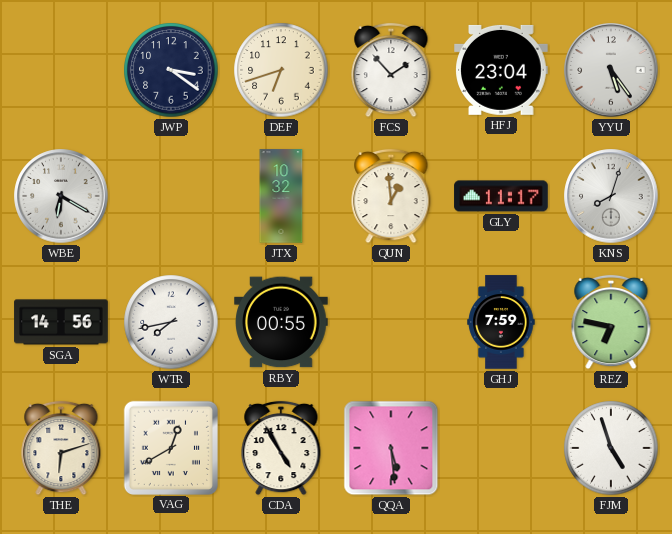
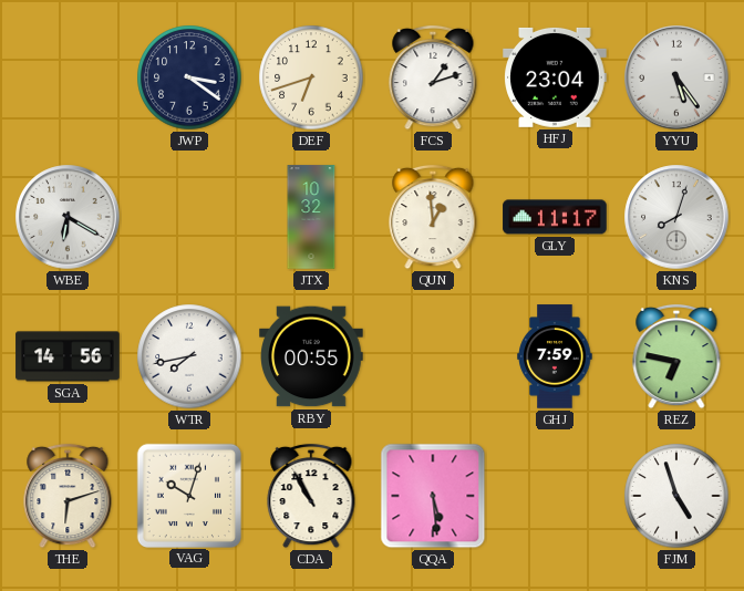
FCS: 1:53 -> 1:12 (433, 77)
VAG: 12:40 -> 10:03 (188, 495)
CDA: 4:55 -> 10:55 (311, 496)
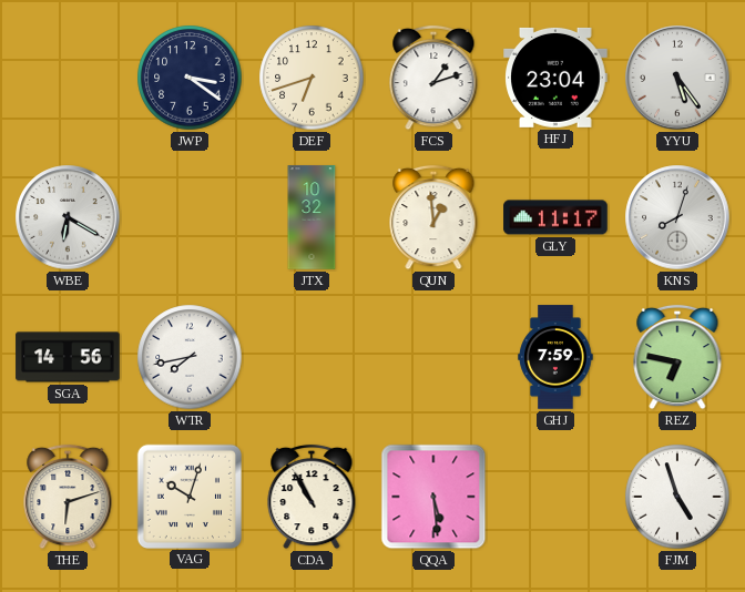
RBY: 00:55 -> none (311, 356)
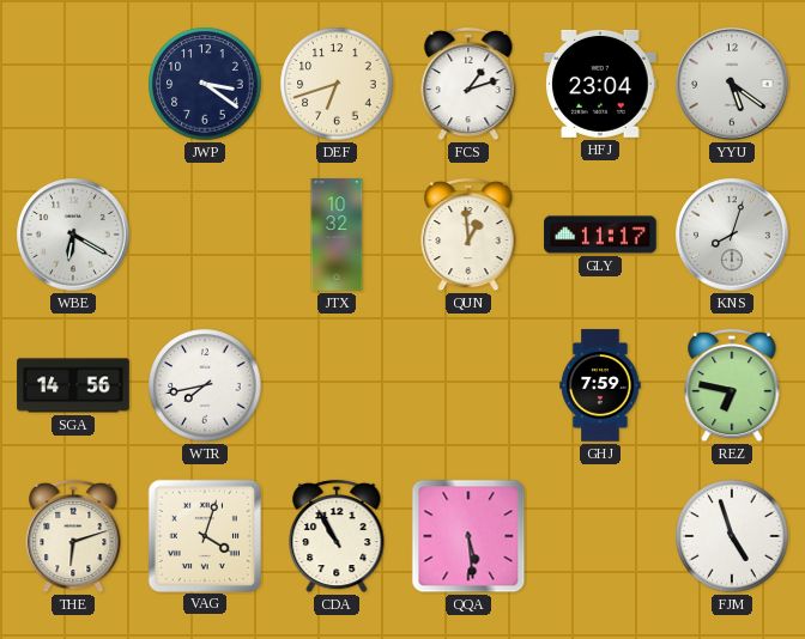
YYU: 5:24 -> 5:21 (732, 84)
VAG: 10:03 -> 4:03 (204, 535)
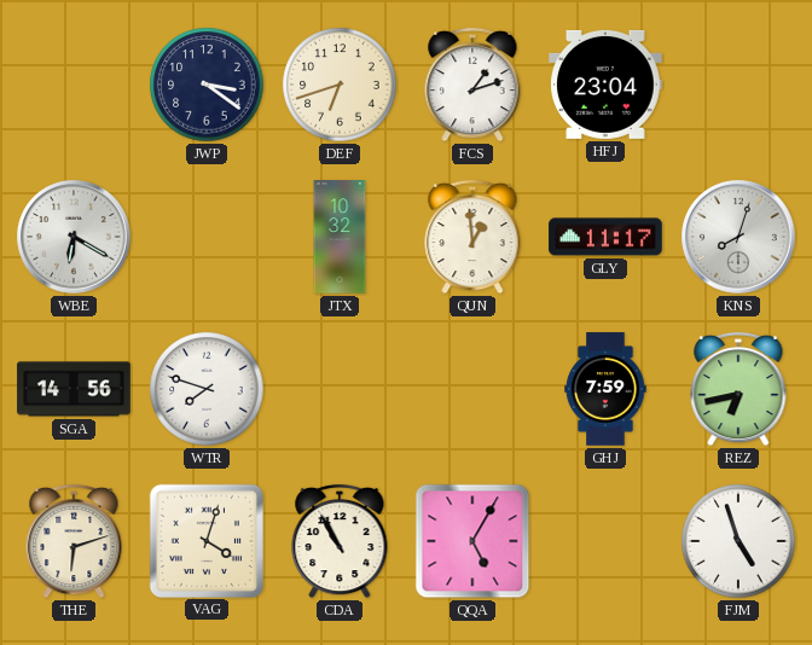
YYU: 5:21 -> none (732, 84)
WTR: 7:43 -> 7:48 (207, 389)
REZ: 6:47 -> 6:43 (738, 389)
QQA: 5:29 -> 5:05 (472, 541)
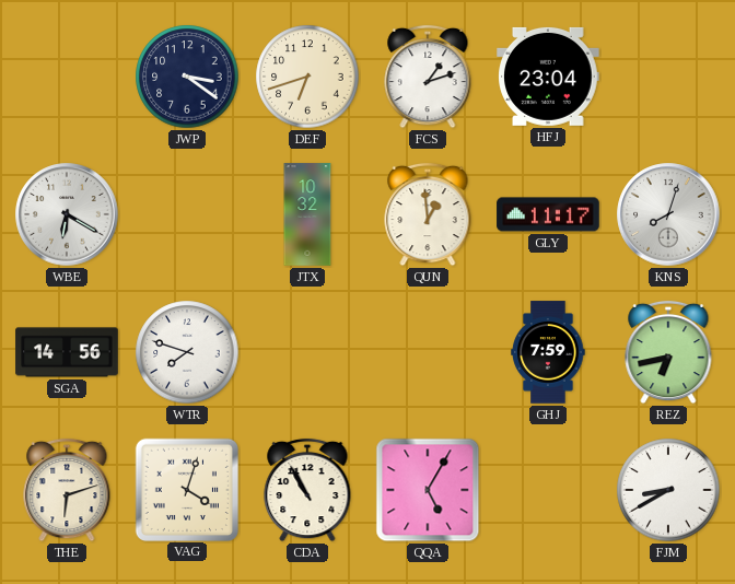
FJM: 4:57 -> 8:40 (668, 490)
